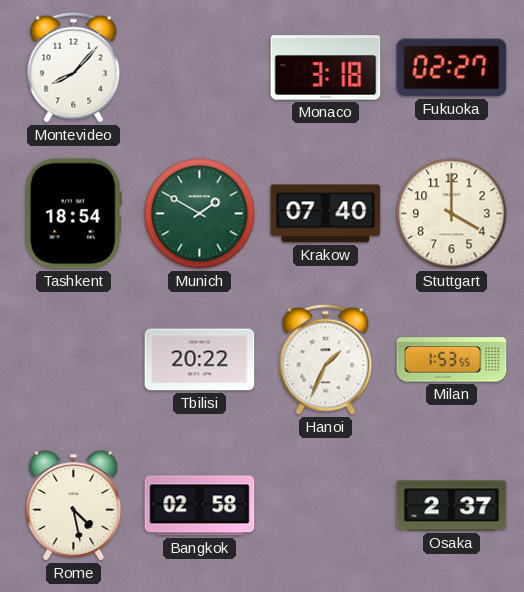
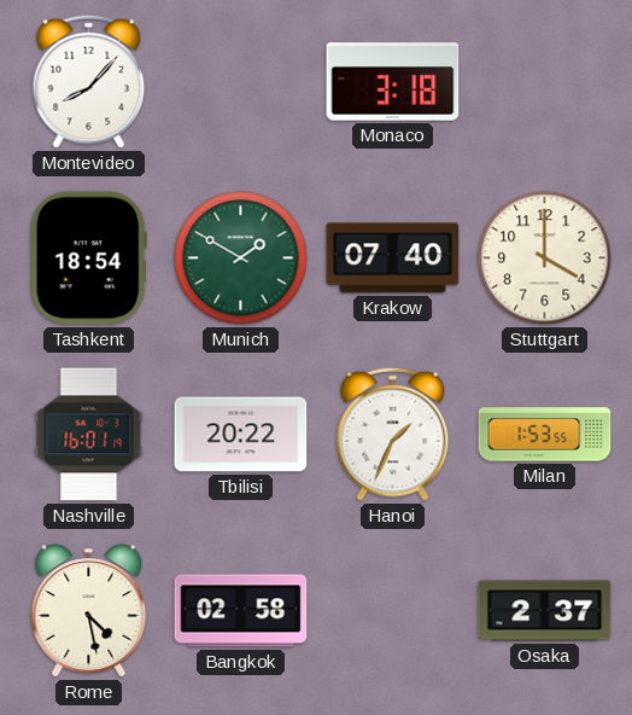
Fukuoka: 02:27 -> none (452, 68)
Nashville: none -> 16:01 (89, 435)
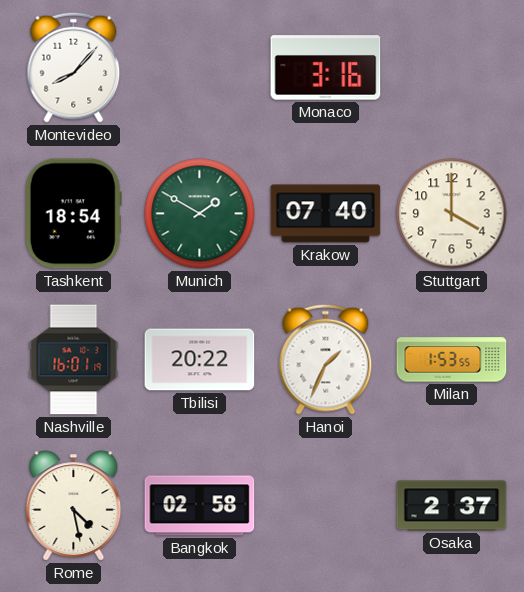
Monaco: 3:18 -> 3:16 (326, 68)
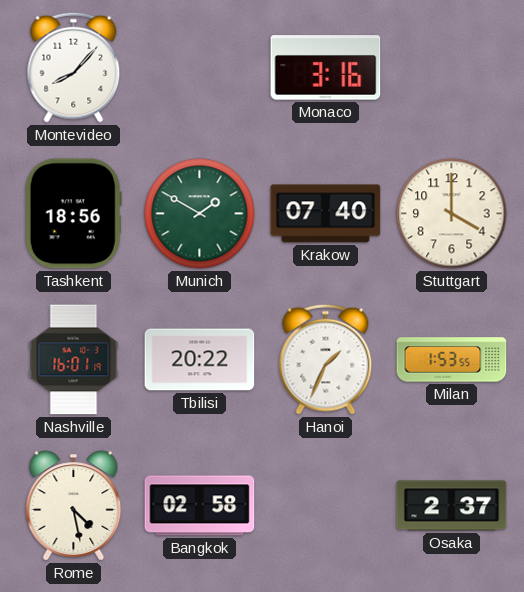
Tashkent: 18:54 -> 18:56 (73, 214)
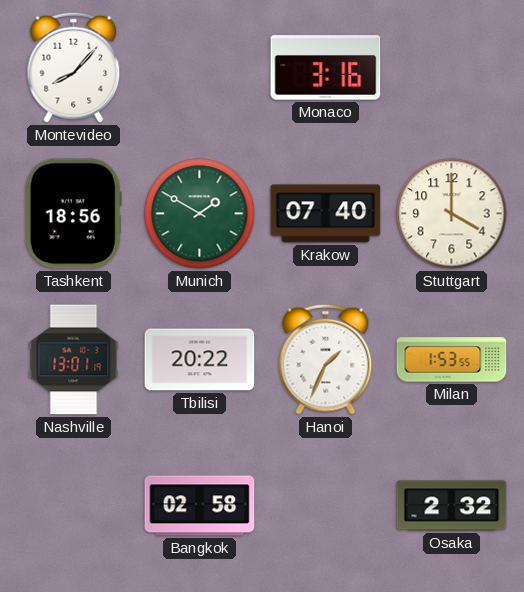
Nashville: 16:01 -> 13:01 (74, 360)
Rome: 4:28 -> none (74, 506)
Osaka: 2:37 -> 2:32 (452, 506)
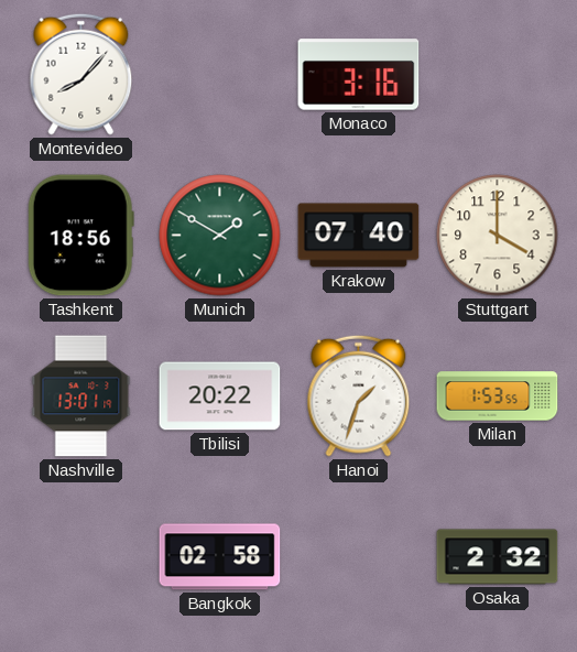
Hanoi: 1:34 -> 1:33 (359, 395)
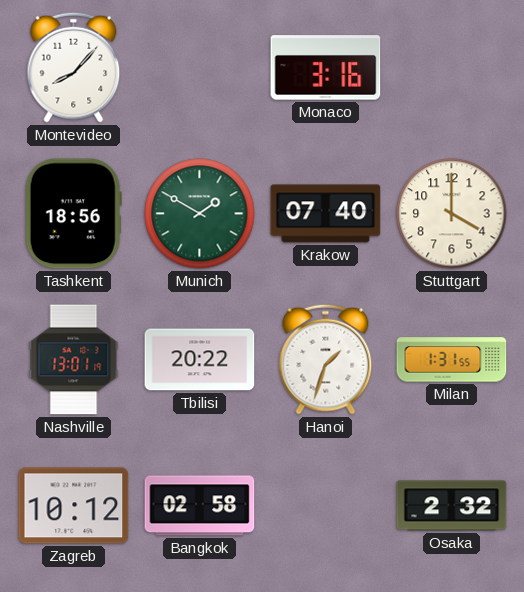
Milan: 1:53 -> 1:31 (452, 360)
Zagreb: none -> 10:12 (74, 506)
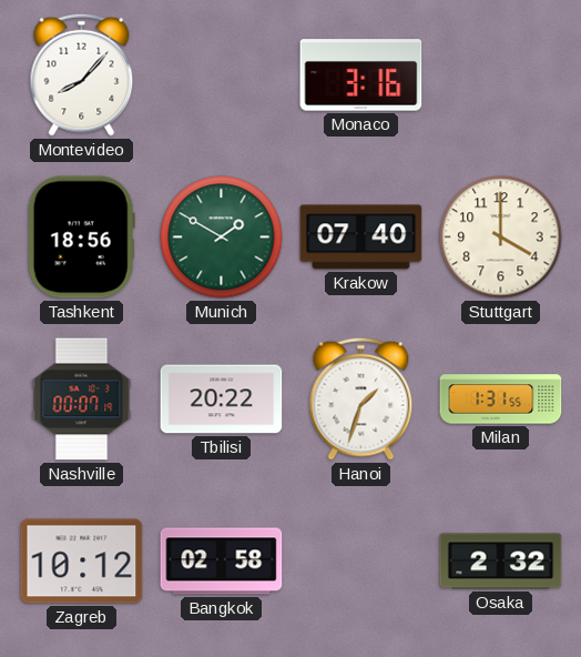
Nashville: 13:01 -> 00:07 (82, 400)
